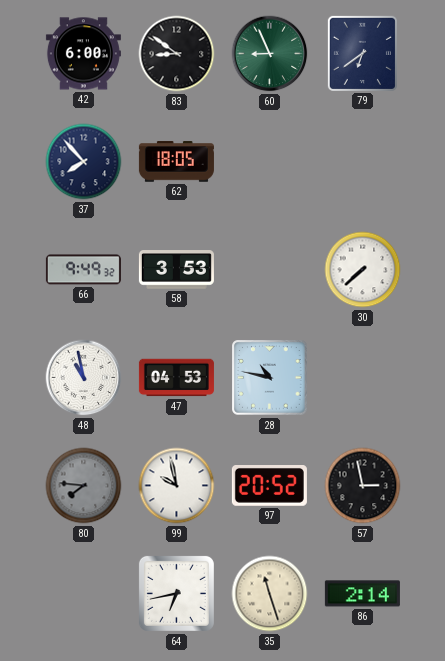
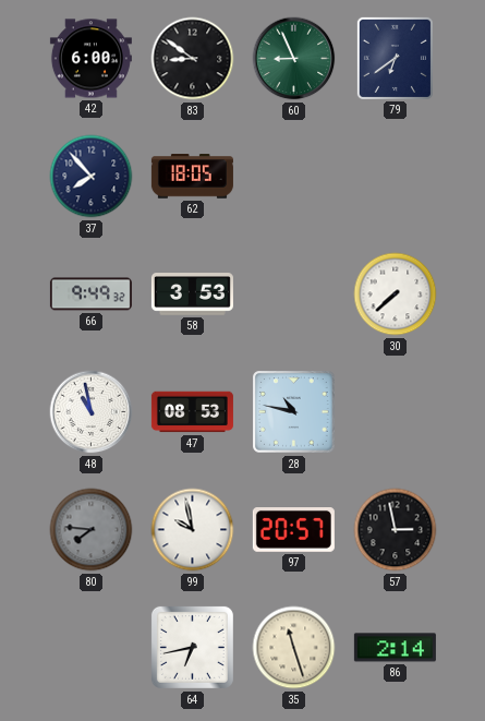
47: 04:53 -> 08:53 (192, 412)
97: 20:52 -> 20:57 (293, 530)
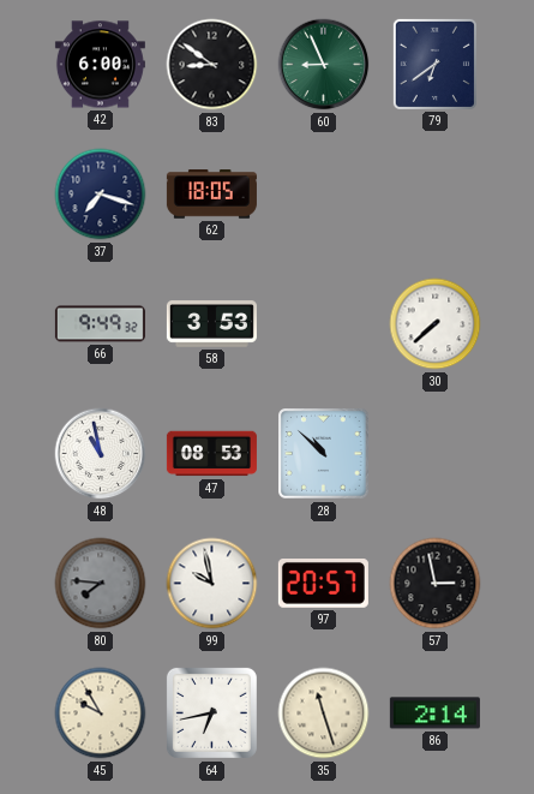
37: 7:53 -> 7:18 (101, 195)
28: 10:47 -> 10:52 (324, 454)
45: none -> 9:55 (101, 714)
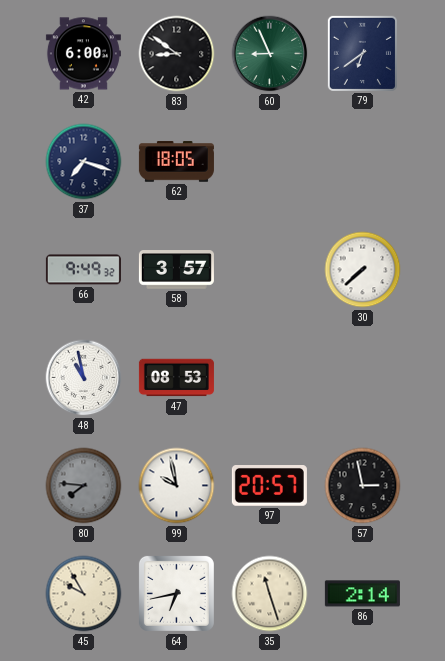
58: 3:53 -> 3:57 (176, 270)
28: 10:52 -> none (324, 454)
